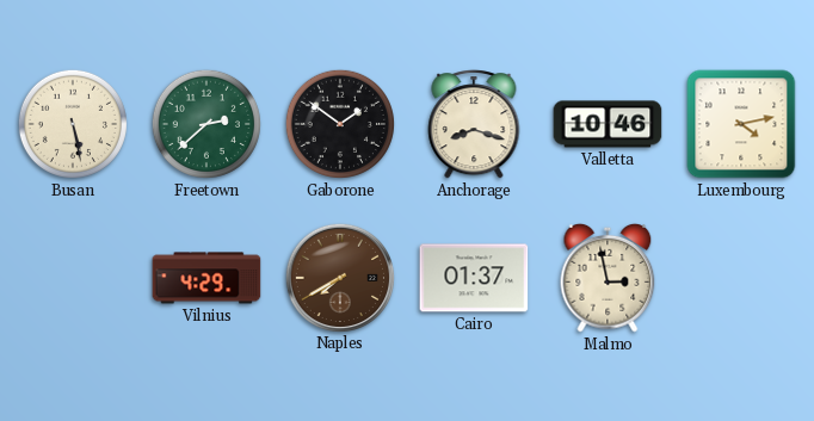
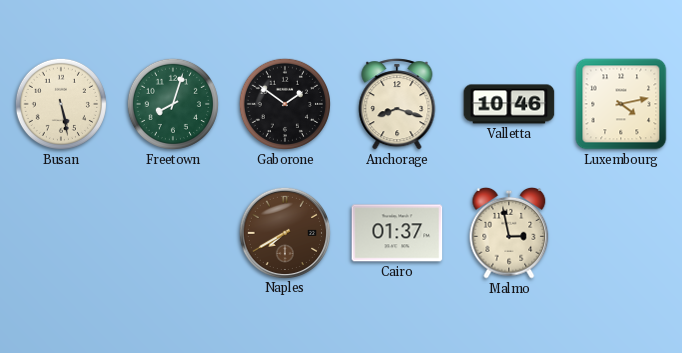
Freetown: 2:38 -> 8:03 (173, 104)
Vilnius: 4:29 -> none (206, 278)
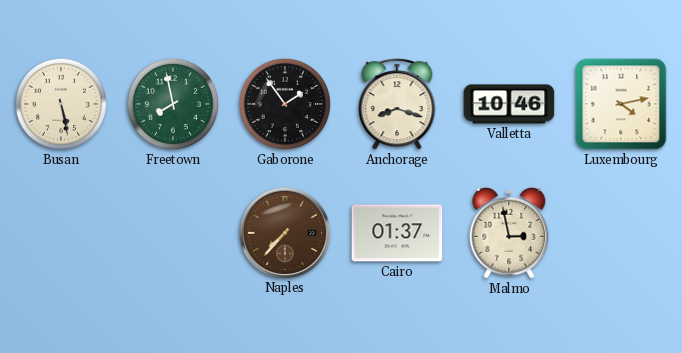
Freetown: 8:03 -> 7:58 (173, 104)
Gaborone: 1:51 -> 1:54 (285, 104)
Naples: 7:40 -> 7:37 (284, 232)
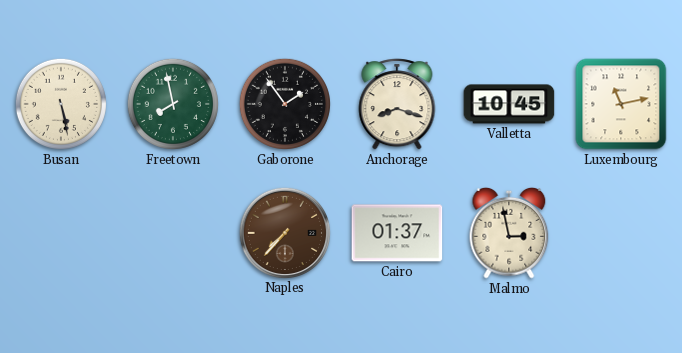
Valletta: 10:46 -> 10:45 (509, 104)
Luxembourg: 4:13 -> 11:13 (621, 104)
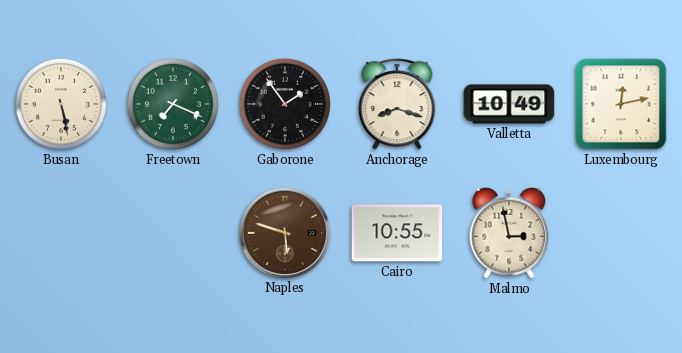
Freetown: 7:58 -> 7:19 (173, 104)
Valletta: 10:45 -> 10:49 (509, 104)
Luxembourg: 11:13 -> 12:13 (621, 104)
Naples: 7:37 -> 5:48 (284, 232)
Cairo: 01:37 -> 10:55 (397, 233)
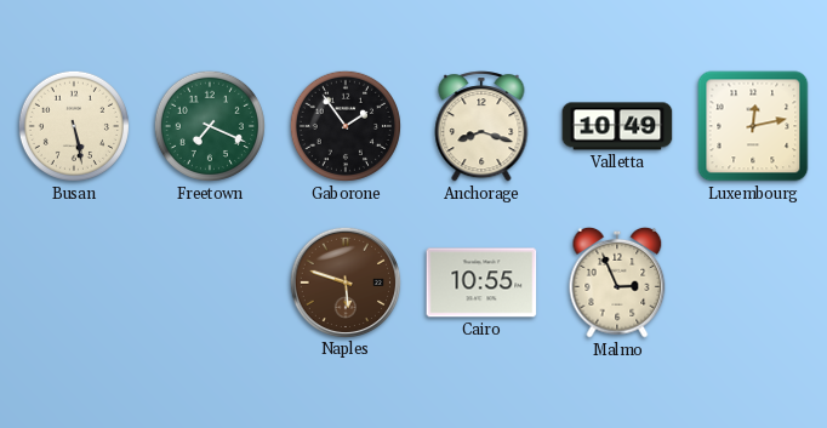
Malmo: 2:58 -> 2:56 (617, 283)
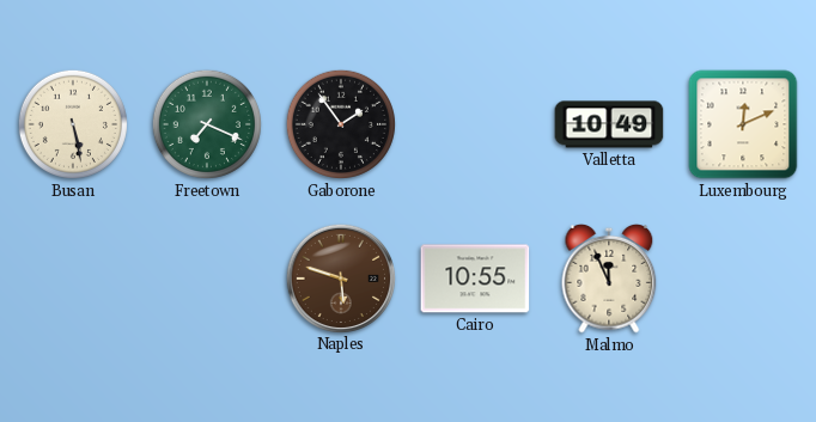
Anchorage: 8:18 -> none (481, 126)
Luxembourg: 12:13 -> 12:11 (743, 124)
Malmo: 2:56 -> 11:56 (609, 279)
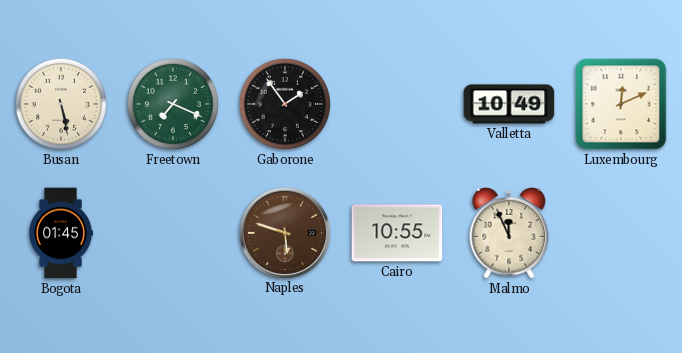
Bogota: none -> 01:45 (60, 233)
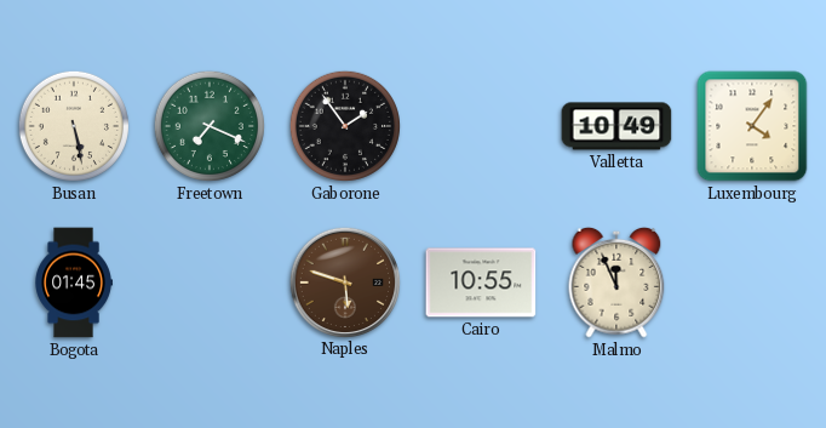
Luxembourg: 12:11 -> 4:06 (752, 126)
